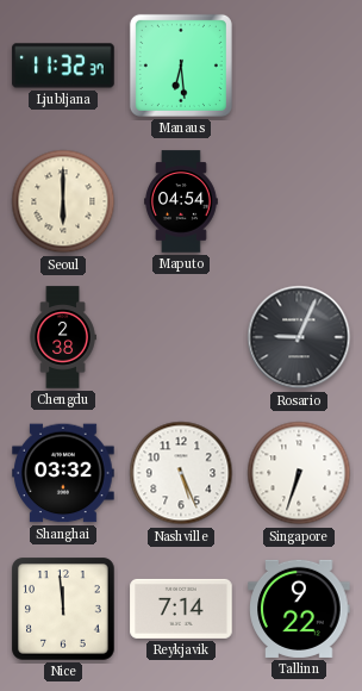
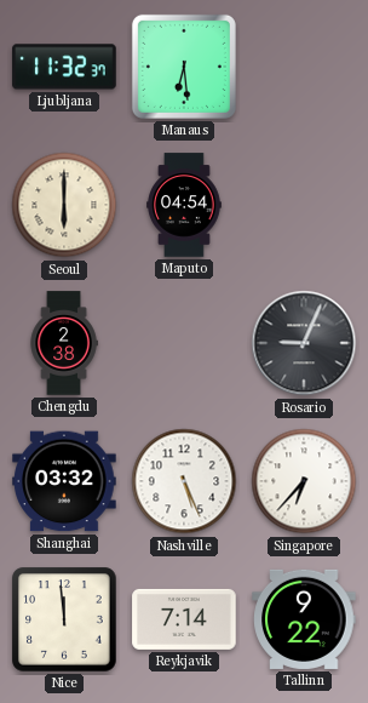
Singapore: 6:33 -> 6:37 (304, 481)
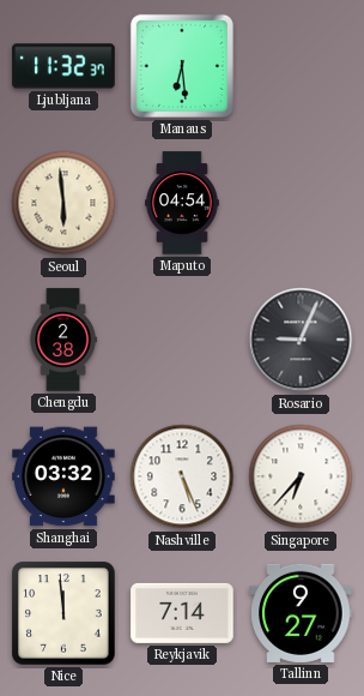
Seoul: 6:00 -> 5:59 (63, 203)
Tallinn: 9:22 -> 9:27 (301, 613)
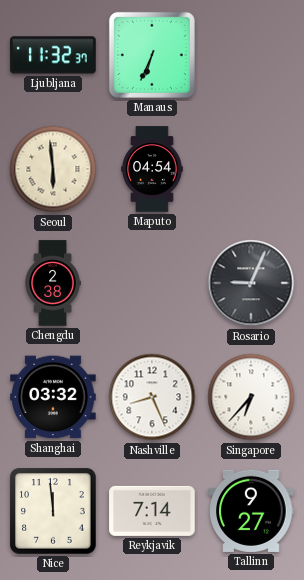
Manaus: 6:29 -> 6:34 (152, 55)
Nashville: 5:26 -> 8:26 (152, 397)
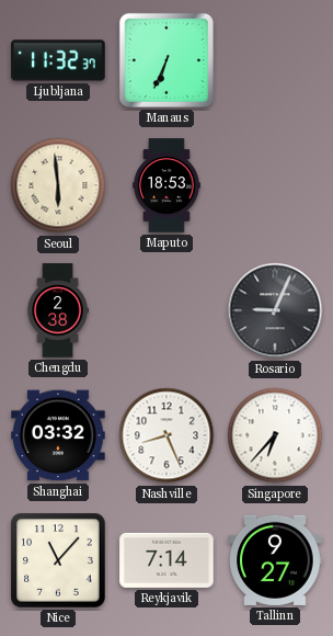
Maputo: 04:54 -> 18:53 (166, 185)
Nice: 11:59 -> 11:07 (58, 560)
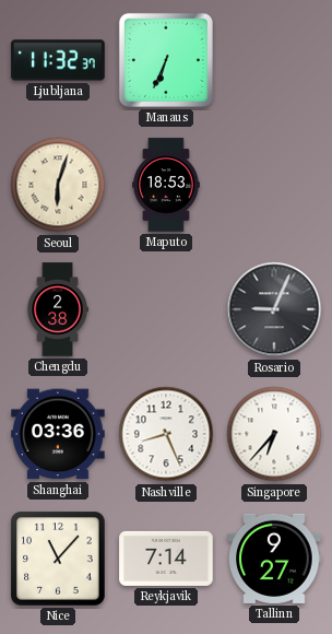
Seoul: 5:59 -> 6:03 (58, 185)
Shanghai: 03:32 -> 03:36 (58, 434)
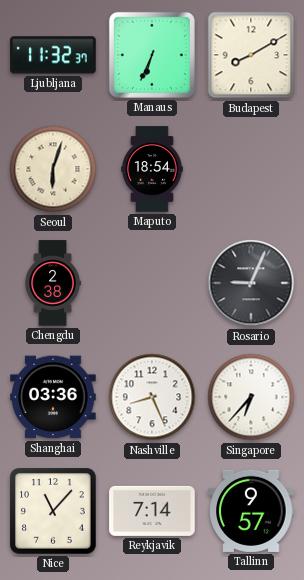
Budapest: none -> 8:10 (251, 55)
Maputo: 18:53 -> 18:54 (152, 169)
Tallinn: 9:27 -> 9:57 (251, 511)
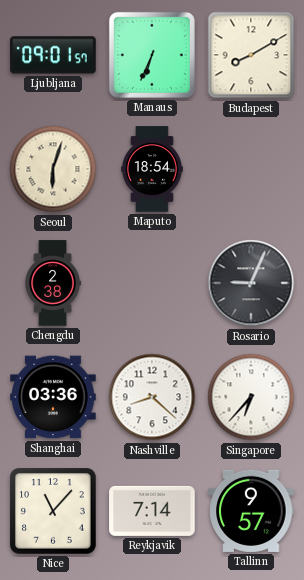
Ljubljana: 11:32 -> 09:01 (53, 55)
Nashville: 8:26 -> 8:22 (152, 397)
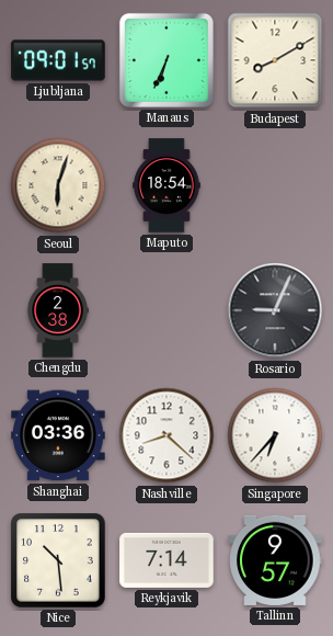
Nice: 11:07 -> 10:29 (58, 560)
